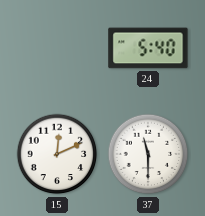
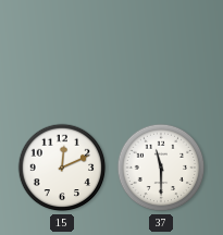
24: 5:40 -> none (148, 48)
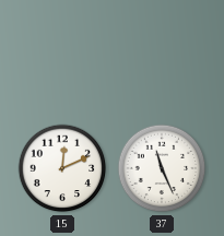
37: 11:30 -> 11:26 (162, 168)
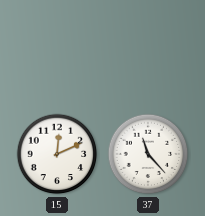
37: 11:26 -> 11:23 (148, 154)
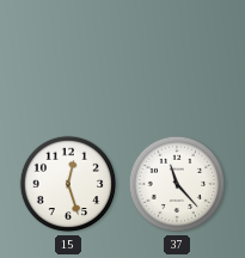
15: 12:11 -> 12:27 (68, 184)
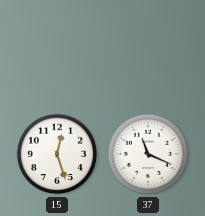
37: 11:23 -> 11:19 (148, 154)
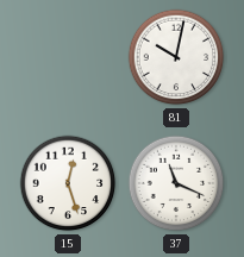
81: none -> 10:02 (176, 57)
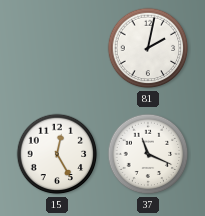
81: 10:02 -> 2:02 (148, 48)
15: 12:27 -> 12:25 (57, 154)
